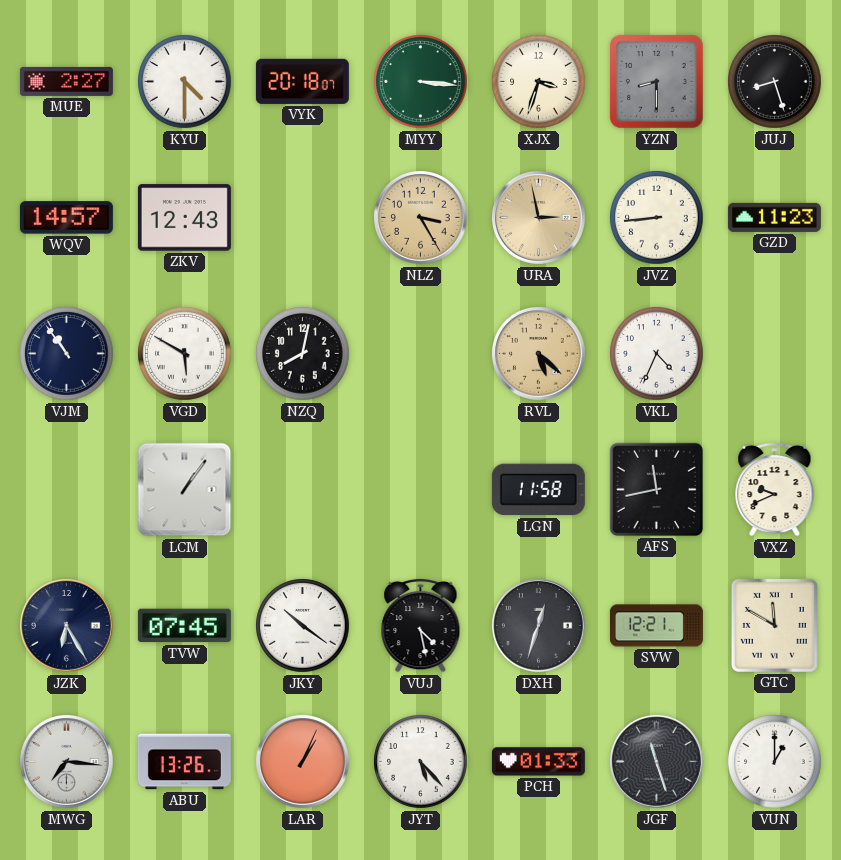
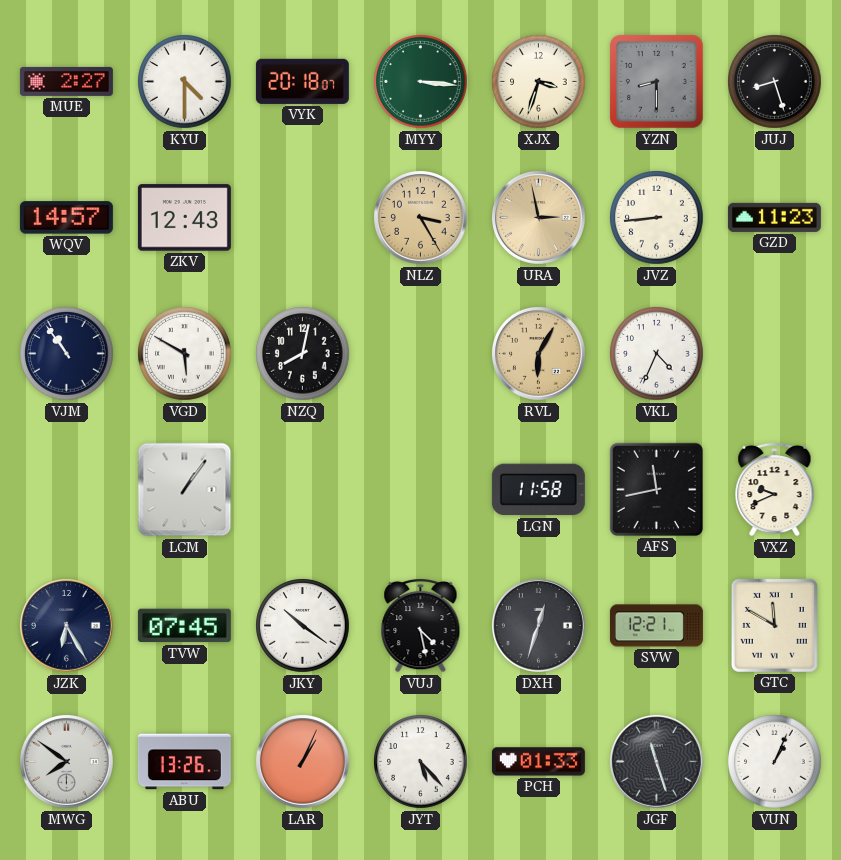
RVL: 5:22 -> 6:05 (539, 354)
MWG: 7:16 -> 7:51 (67, 762)
VUN: 1:00 -> 1:04 (775, 762)
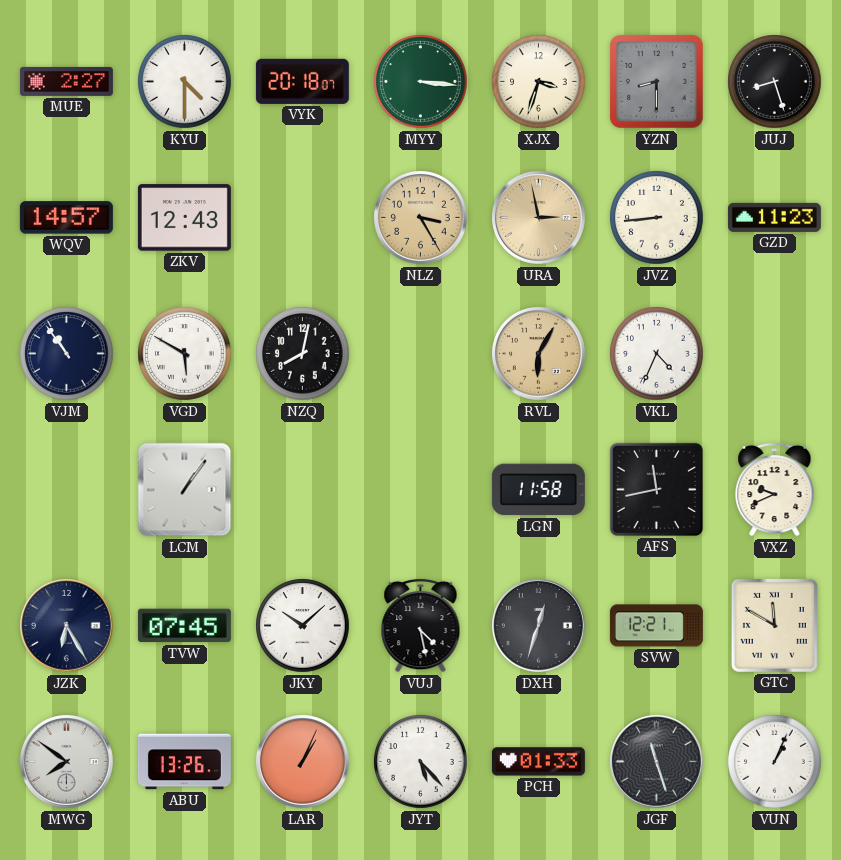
JKY: 10:21 -> 10:08 (303, 626)
